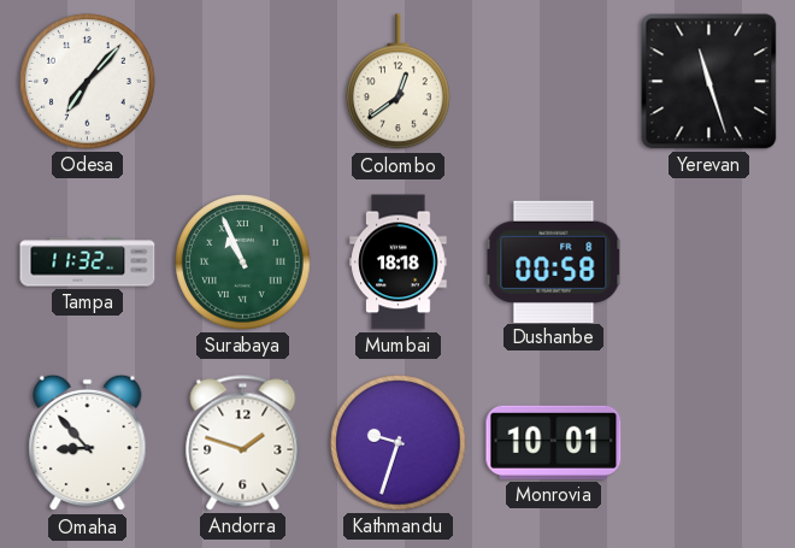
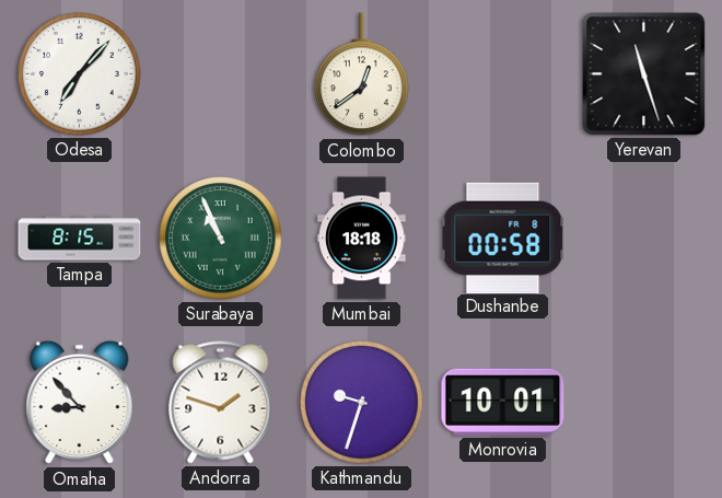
Tampa: 11:32 -> 8:15 (80, 239)
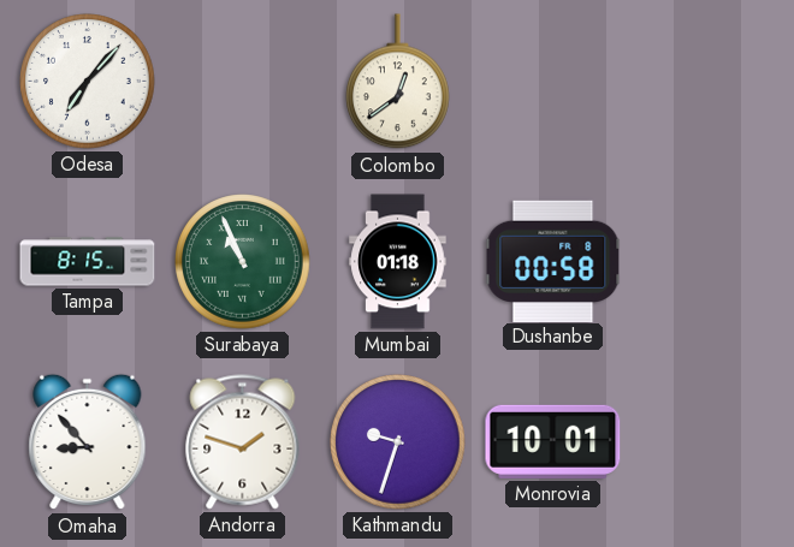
Yerevan: 11:27 -> none (644, 74)
Mumbai: 18:18 -> 01:18 (398, 262)
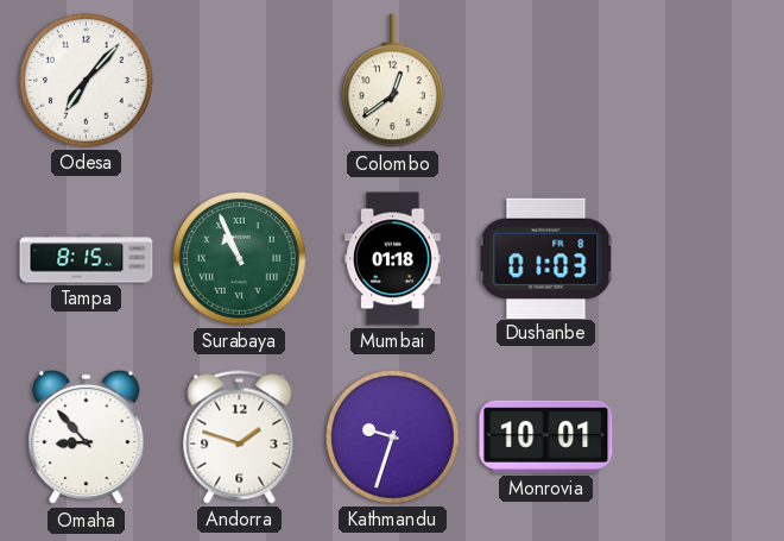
Dushanbe: 00:58 -> 01:03 (546, 258)
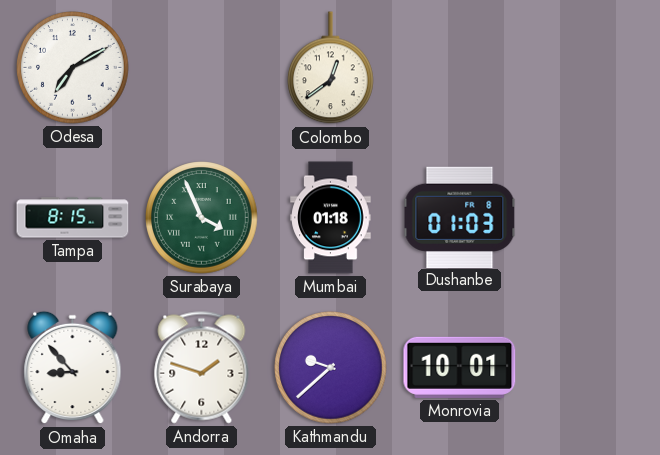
Odesa: 7:07 -> 7:10 (73, 68)
Surabaya: 10:56 -> 3:56 (202, 218)
Kathmandu: 9:33 -> 9:38 (331, 368)
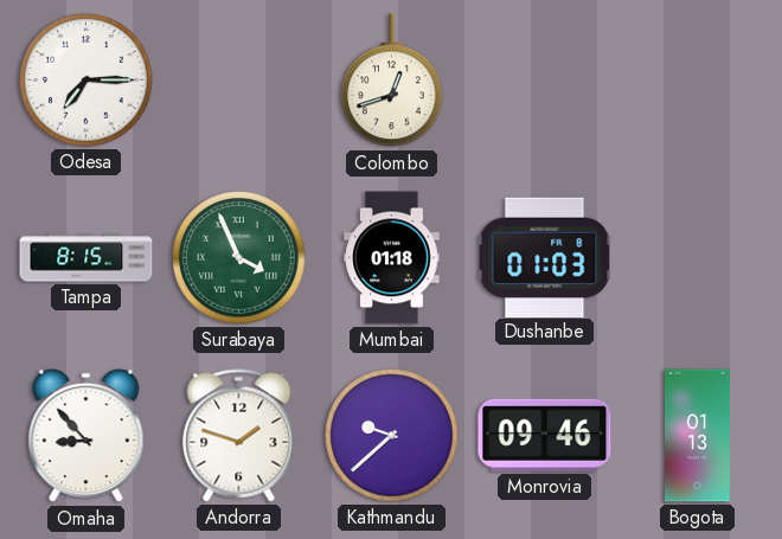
Odesa: 7:10 -> 7:15 (86, 81)
Colombo: 12:39 -> 12:42 (392, 81)
Monrovia: 10:01 -> 09:46 (545, 435)
Bogota: none -> 01:13 (697, 436)
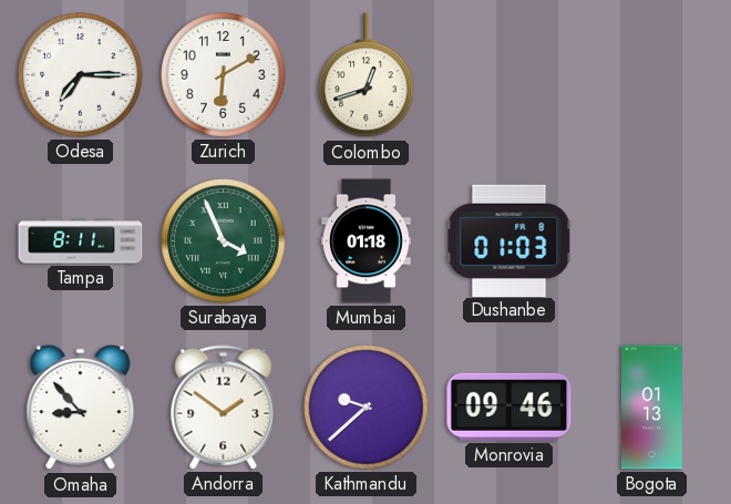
Zurich: none -> 6:10 (224, 75)
Tampa: 8:15 -> 8:11 (81, 241)
Andorra: 1:48 -> 1:51 (224, 408)
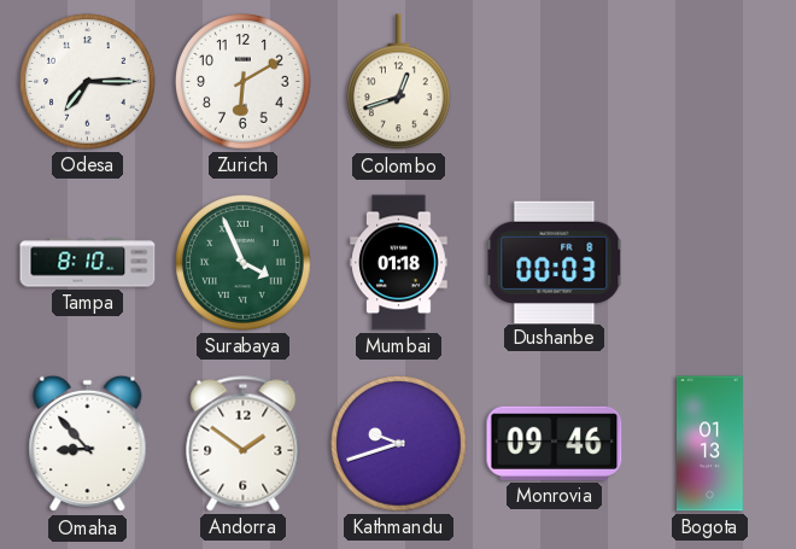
Tampa: 8:11 -> 8:10 (88, 263)
Dushanbe: 01:03 -> 00:03 (555, 262)
Kathmandu: 9:38 -> 9:42 (399, 444)
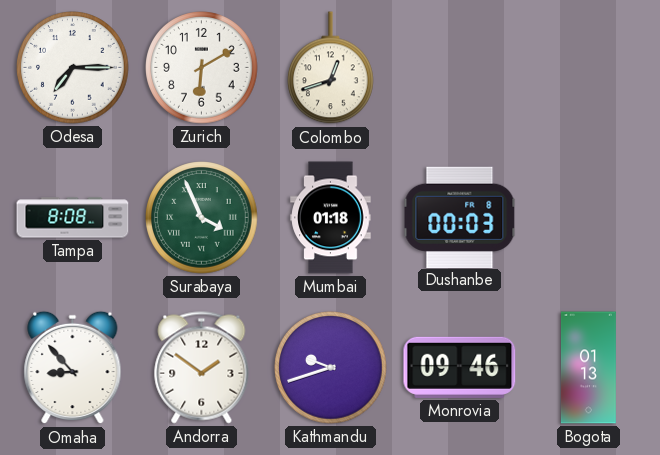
Tampa: 8:10 -> 8:08 (73, 218)
